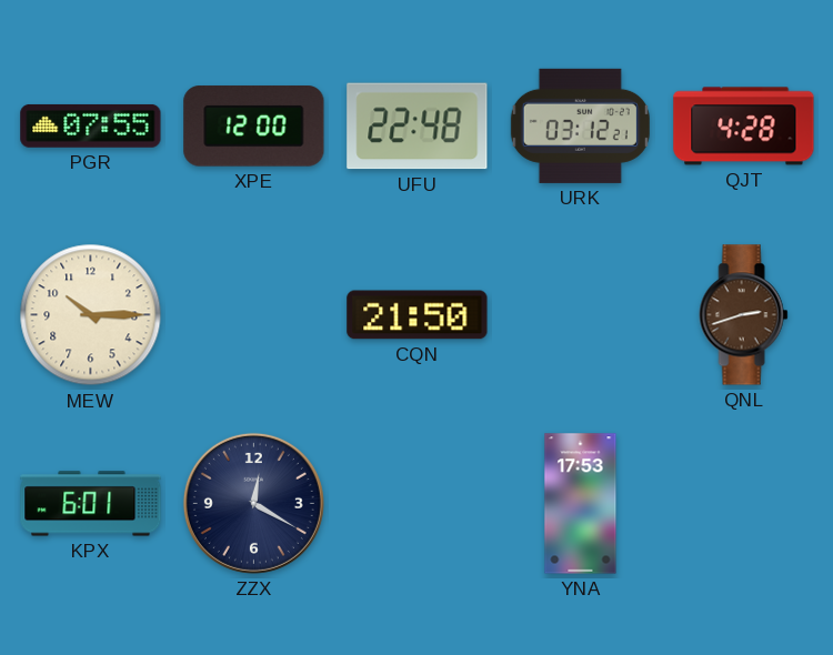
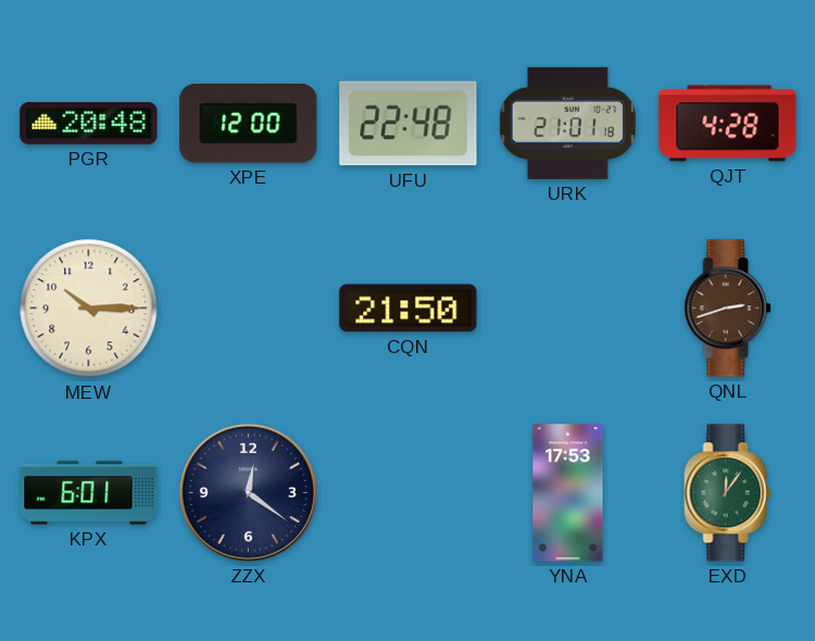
PGR: 07:55 -> 20:48 (89, 124)
URK: 03:12 -> 21:01 (567, 123)
ZZX: 12:20 -> 12:21 (248, 492)
EXD: none -> 12:06 (728, 493)
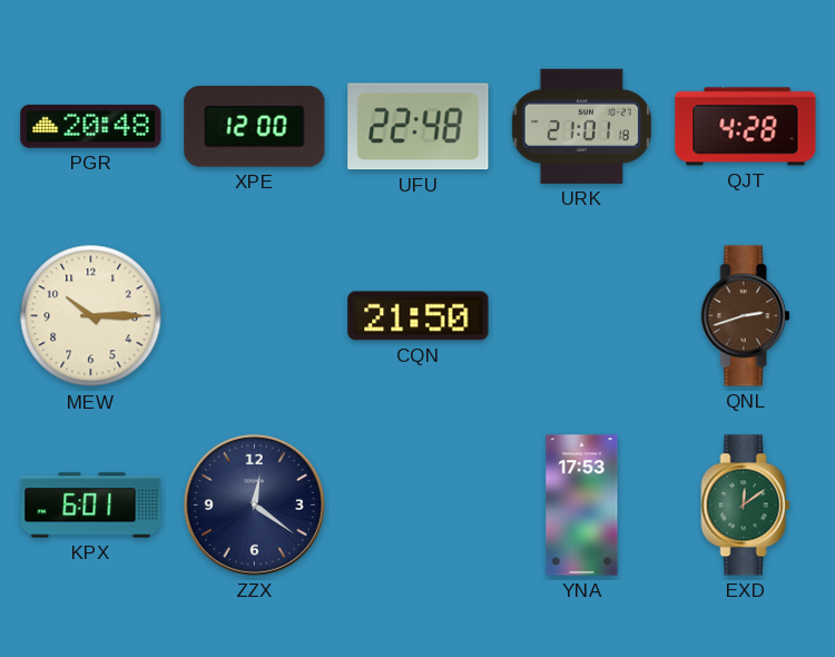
EXD: 12:06 -> 12:09 (746, 506)
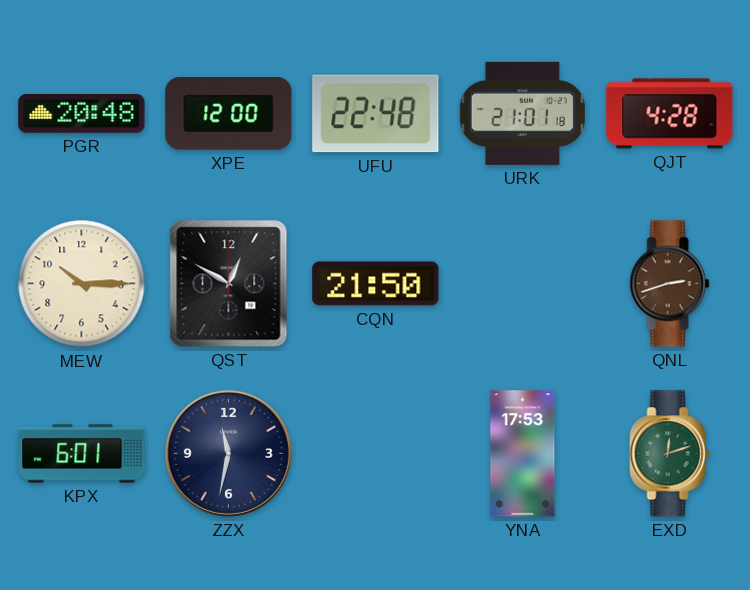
QST: none -> 12:50 (229, 284)
ZZX: 12:21 -> 11:32 (228, 453)
EXD: 12:09 -> 12:12 (670, 454)
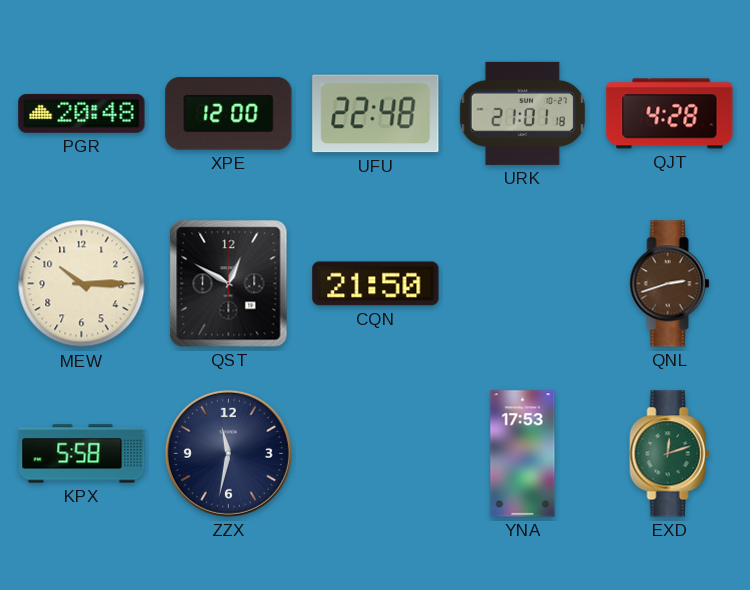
KPX: 6:01 -> 5:58 (82, 454)
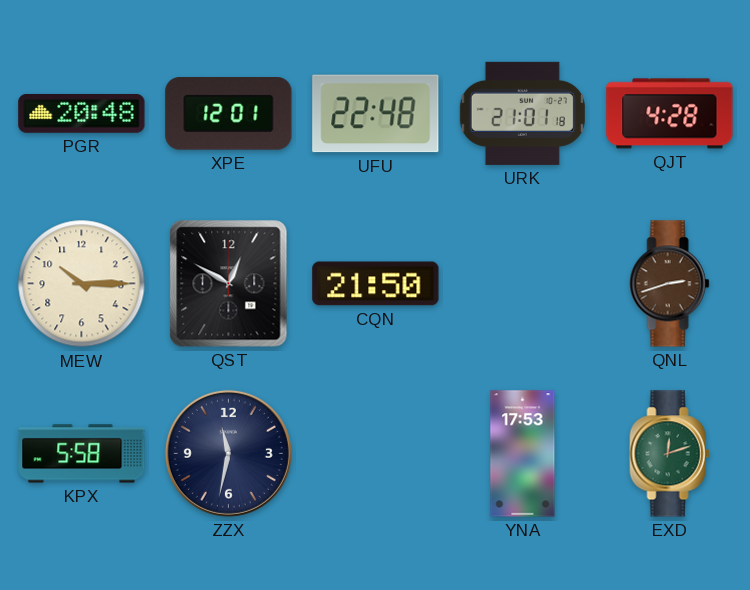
XPE: 12:00 -> 12:01 (229, 114)
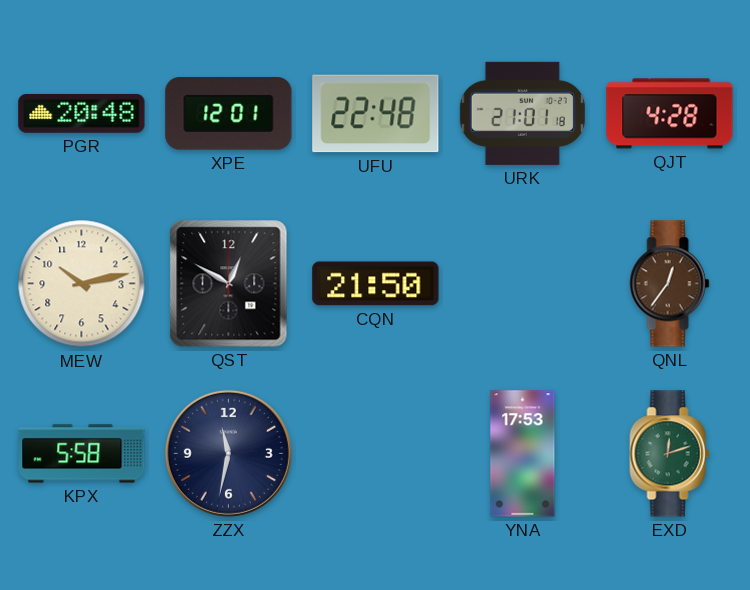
MEW: 10:15 -> 10:13 (82, 284)
QNL: 2:42 -> 12:36 (670, 284)
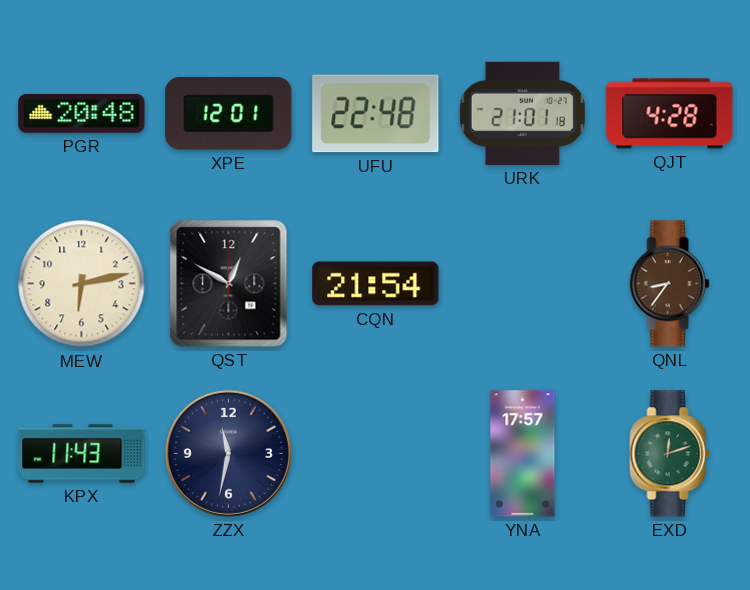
MEW: 10:13 -> 6:13 (82, 284)
CQN: 21:50 -> 21:54 (376, 284)
QNL: 12:36 -> 8:36 (670, 284)
KPX: 5:58 -> 11:43 (82, 454)
YNA: 17:53 -> 17:57 (523, 454)
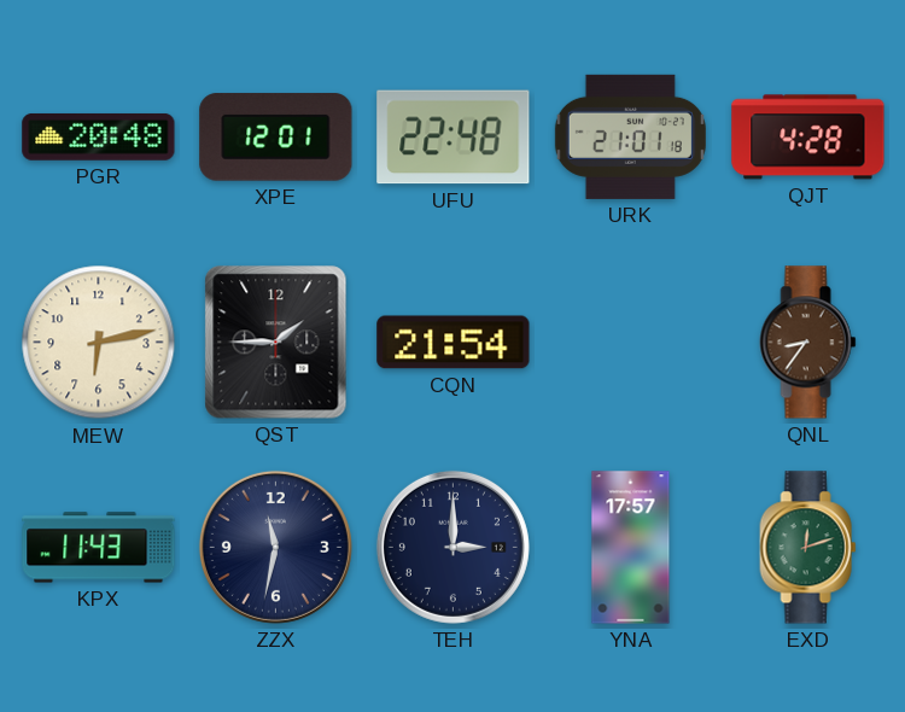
QST: 12:50 -> 1:45 (276, 343)
TEH: none -> 3:00 (453, 547)
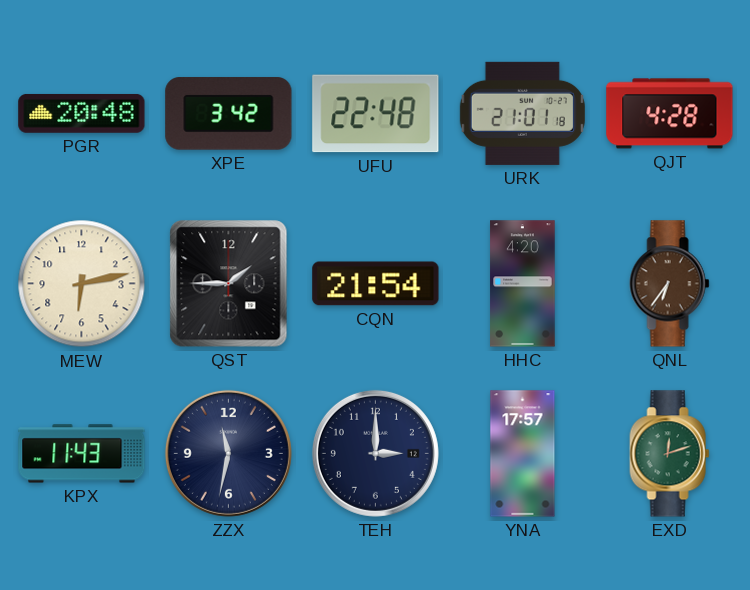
XPE: 12:01 -> 3:42 (229, 114)
HHC: none -> 4:20 (523, 284)
QNL: 8:36 -> 6:36 (670, 284)
